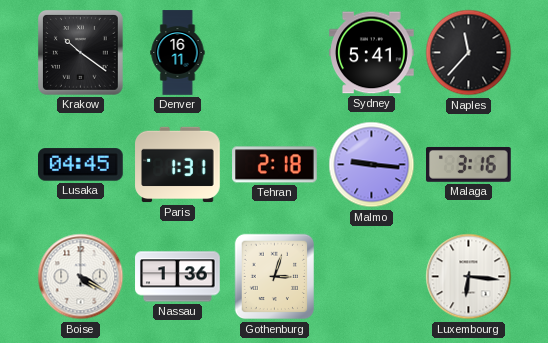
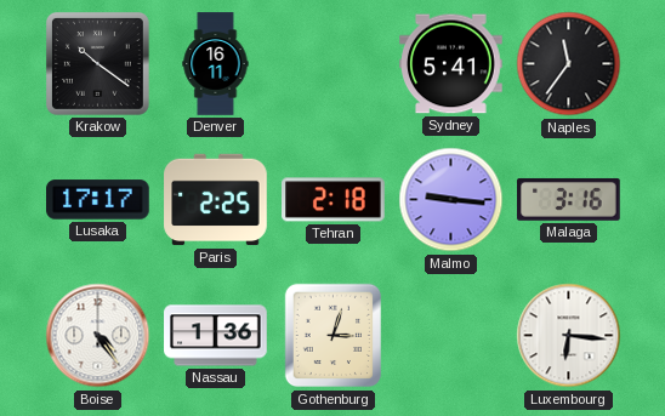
Naples: 11:37 -> 11:36 (569, 64)
Lusaka: 04:45 -> 17:17 (98, 200)
Paris: 1:31 -> 2:25 (216, 200)
Boise: 4:20 -> 4:24 (98, 336)
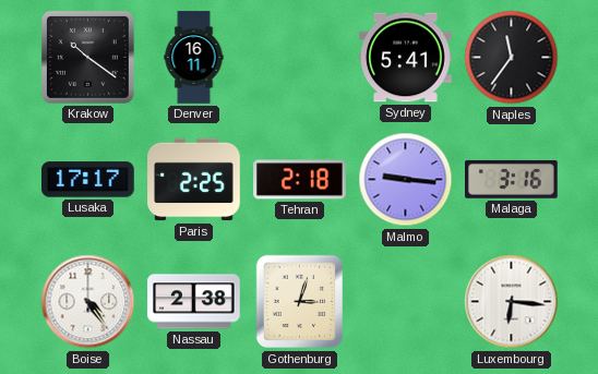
Nassau: 1:36 -> 2:38 (194, 302)
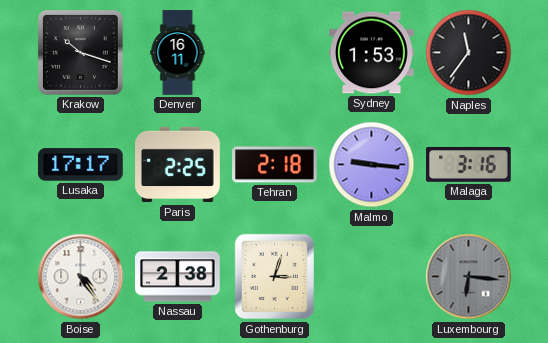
Krakow: 10:21 -> 10:18 (80, 52)
Sydney: 5:41 -> 1:53 (372, 53)
Luxembourg dial: white -> grey (469, 277)
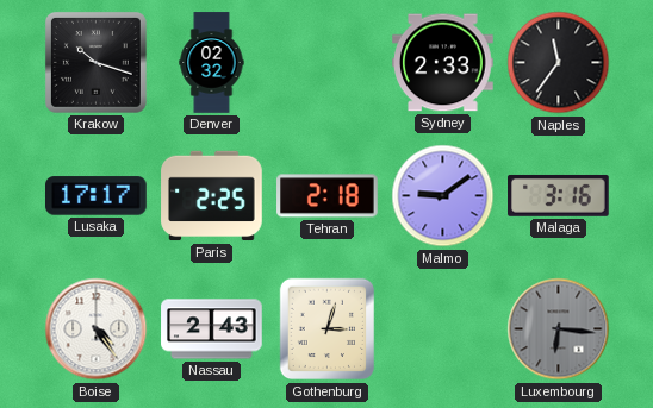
Denver: 16:11 -> 02:32 (212, 63)
Sydney: 1:53 -> 2:33 (443, 63)
Malmo: 9:16 -> 9:09 (443, 196)
Nassau: 2:38 -> 2:43 (212, 329)
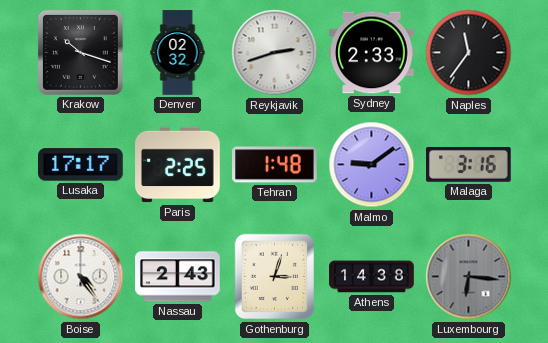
Reykjavik: none -> 2:42 (275, 53)
Tehran: 2:18 -> 1:48 (275, 165)
Athens: none -> 14:38 (372, 277)
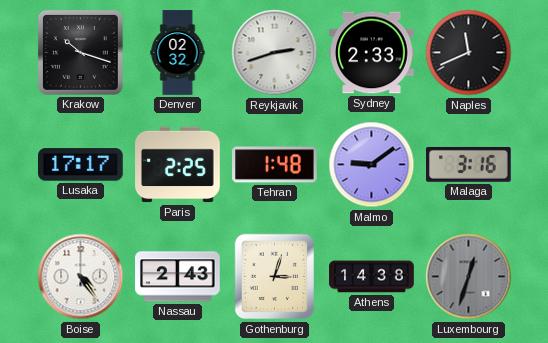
Naples: 11:36 -> 11:41 (469, 53)
Luxembourg: 6:16 -> 12:33 (469, 277)
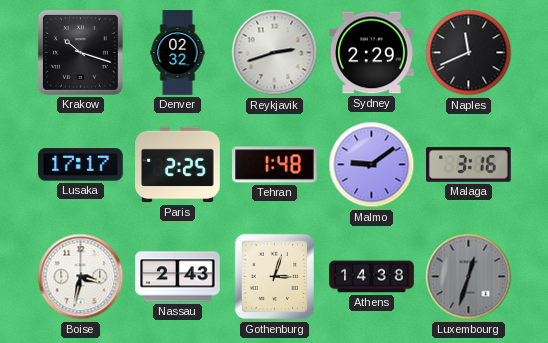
Sydney: 2:33 -> 2:29 (372, 53)
Boise: 4:24 -> 3:32 (81, 277)
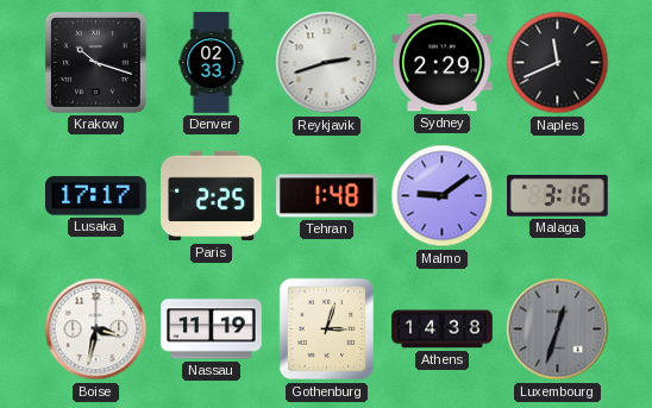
Denver: 02:32 -> 02:33 (212, 63)
Nassau: 2:43 -> 11:19 (212, 329)
